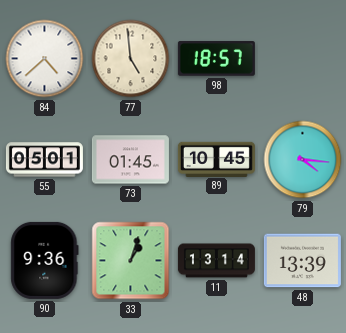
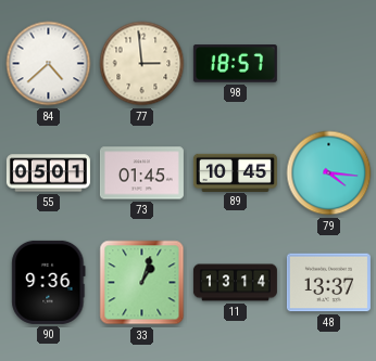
77: 4:59 -> 2:59 (142, 64)
48: 13:39 -> 13:37 (328, 283)
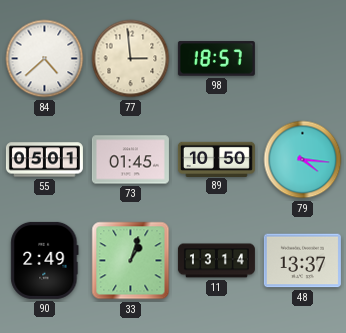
89: 10:45 -> 10:50 (216, 159)
90: 9:36 -> 2:49 (45, 260)
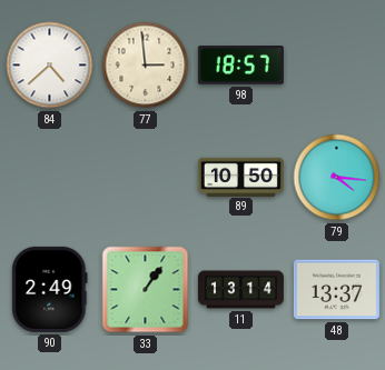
55: 05:01 -> none (44, 160)
73: 01:45 -> none (130, 160)
33: 1:03 -> 1:06 (146, 290)
